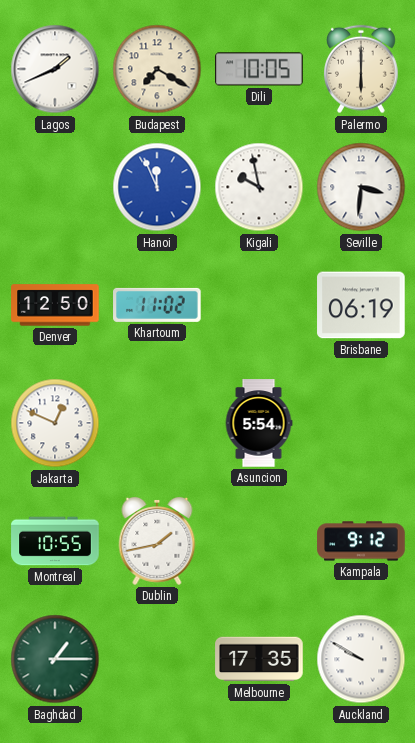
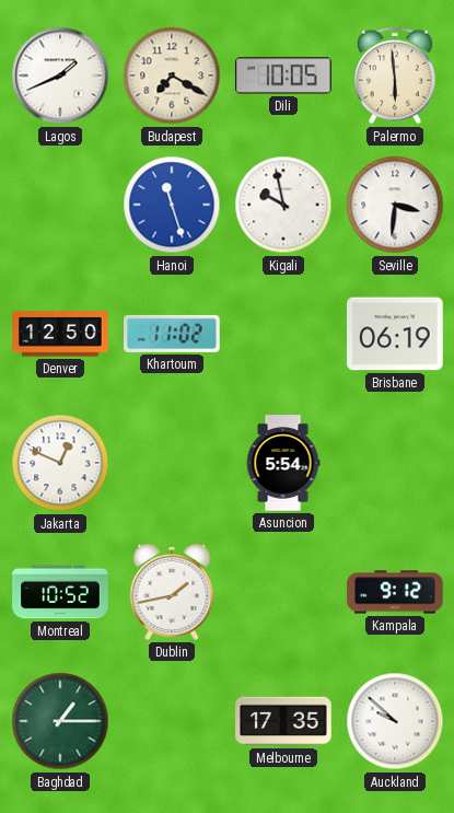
Palermo: 6:00 -> 5:59 (396, 76)
Hanoi: 11:56 -> 11:27 (172, 205)
Montreal: 10:55 -> 10:52 (60, 592)
Auckland: 9:50 -> 9:52 (395, 721)
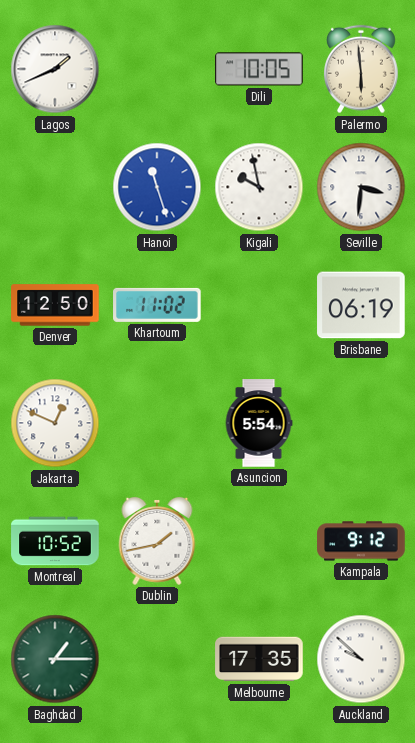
Budapest: 7:20 -> none (172, 76)
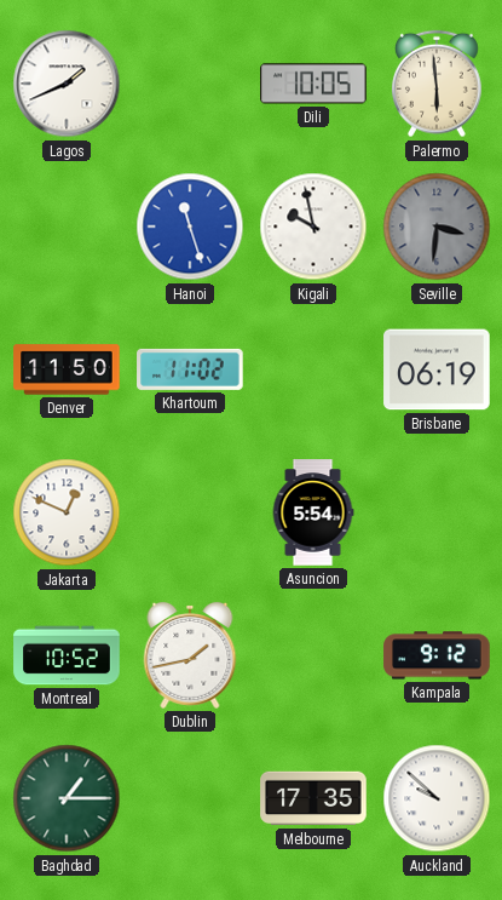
Seville dial: white -> grey (437, 227)
Denver: 12:50 -> 11:50 (67, 369)
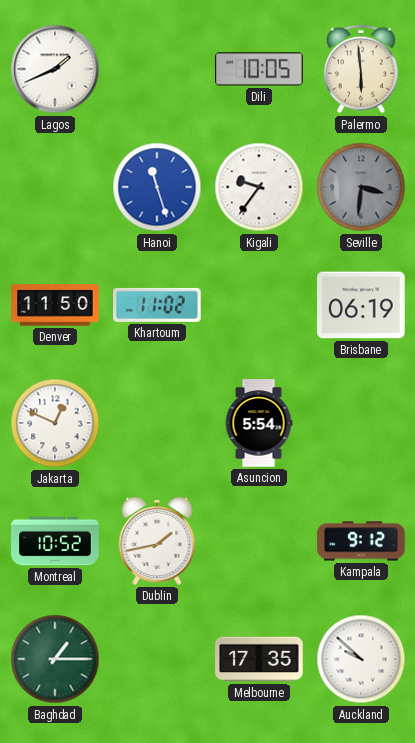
Kigali: 9:58 -> 9:36 (259, 187)
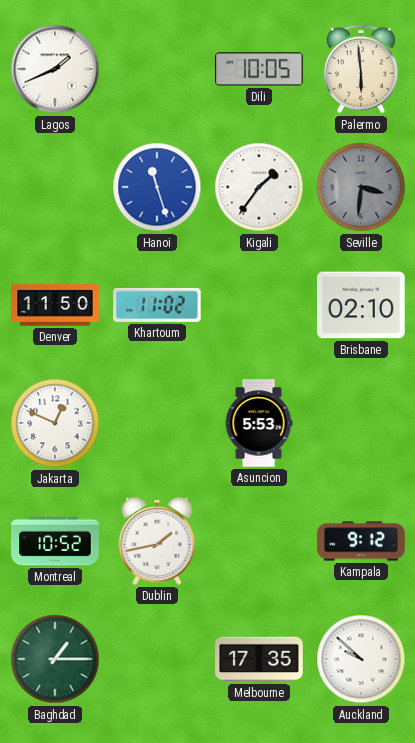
Kigali: 9:36 -> 1:36 (259, 187)
Brisbane: 06:19 -> 02:10 (361, 305)
Asuncion: 5:54 -> 5:53 (259, 423)
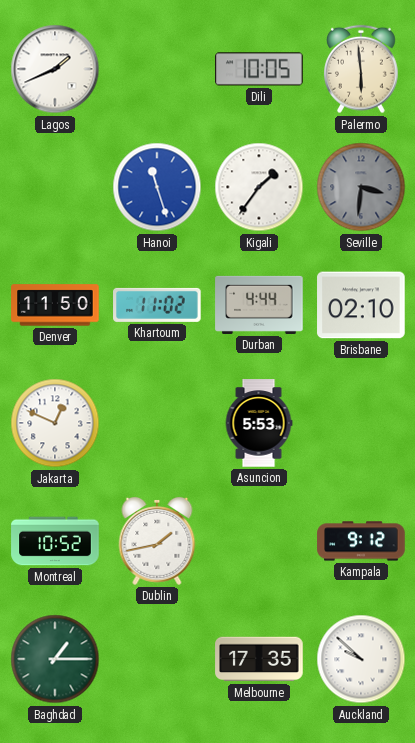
Durban: none -> 4:44 (259, 305)
